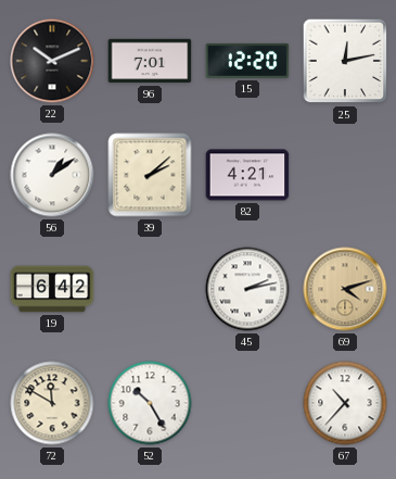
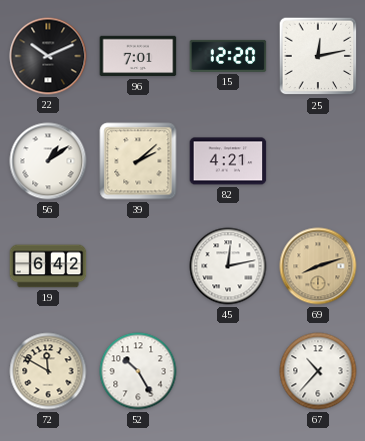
45: 2:13 -> 12:13 (228, 266)
69: 4:12 -> 8:12 (318, 266)
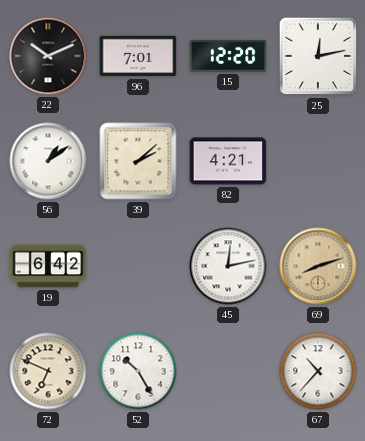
72: 11:50 -> 6:49 (48, 371)
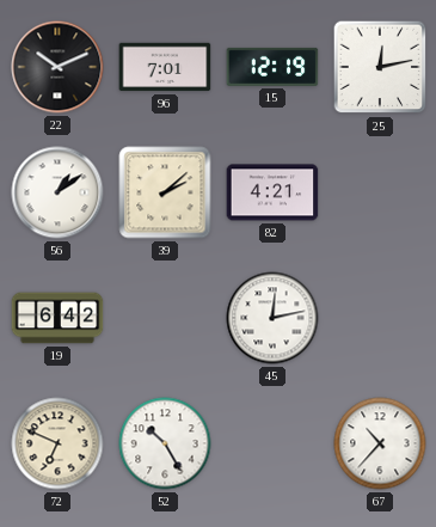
15: 12:20 -> 12:19 (272, 67)
69: 8:12 -> none (318, 266)
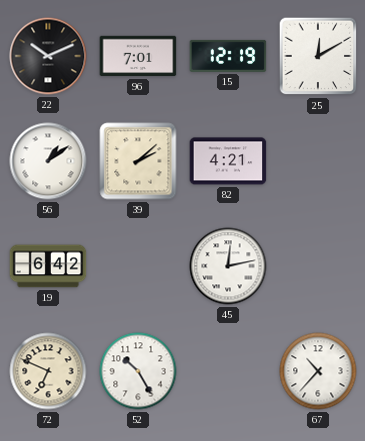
25: 12:13 -> 12:10 (318, 56)
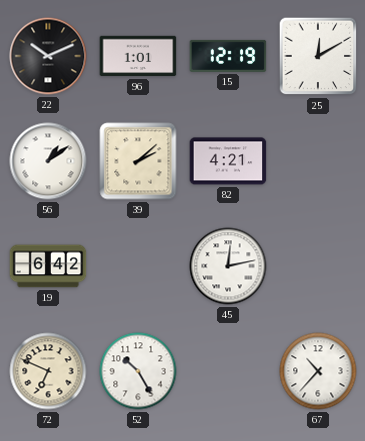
96: 7:01 -> 1:01 (138, 56)
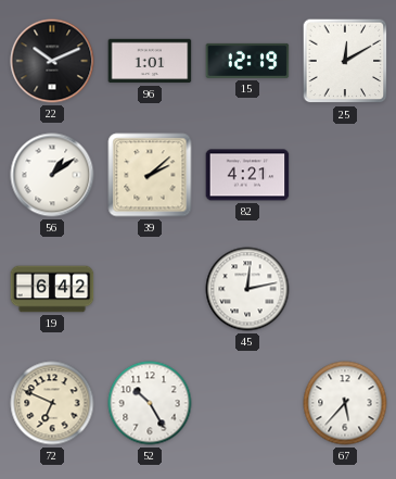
67: 10:37 -> 5:37 (345, 403)
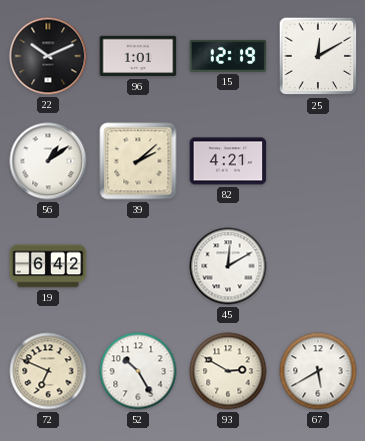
45: 12:13 -> 12:10 (228, 266)
93: none -> 2:50 (228, 371)
67: 5:37 -> 5:40 (318, 371)
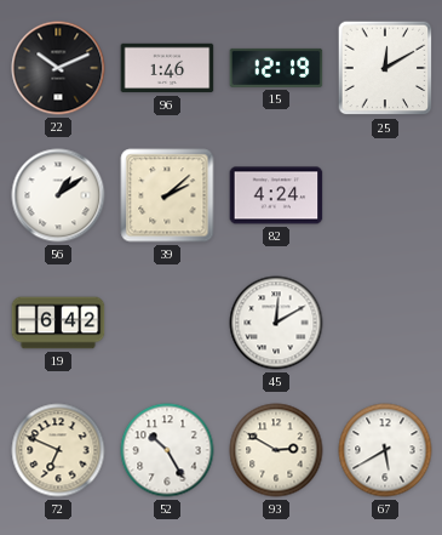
96: 1:01 -> 1:46 (167, 68)
82: 4:21 -> 4:24 (276, 195)
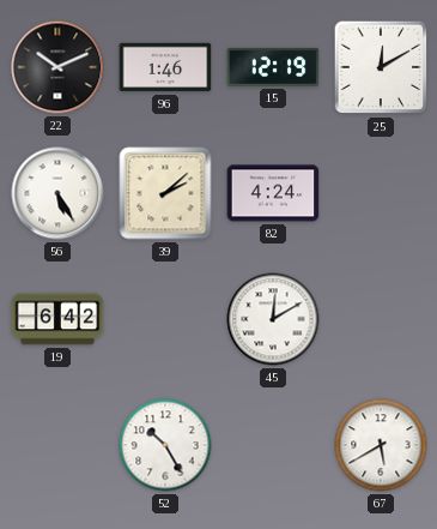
56: 1:09 -> 5:25 (57, 193)
72: 6:49 -> none (58, 450)
93: 2:50 -> none (276, 450)
